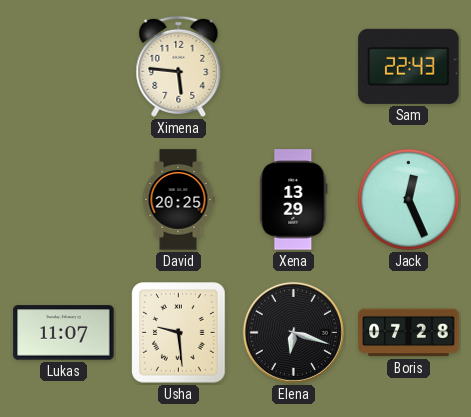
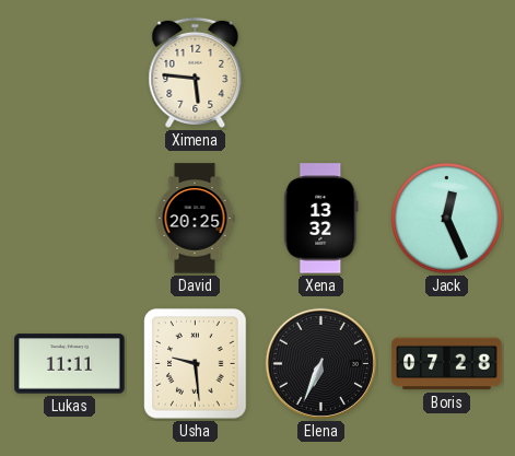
Sam: 22:43 -> none (409, 66)
Xena: 13:29 -> 13:32 (321, 219)
Lukas: 11:07 -> 11:11 (70, 364)
Elena: 6:18 -> 6:34 (320, 363)
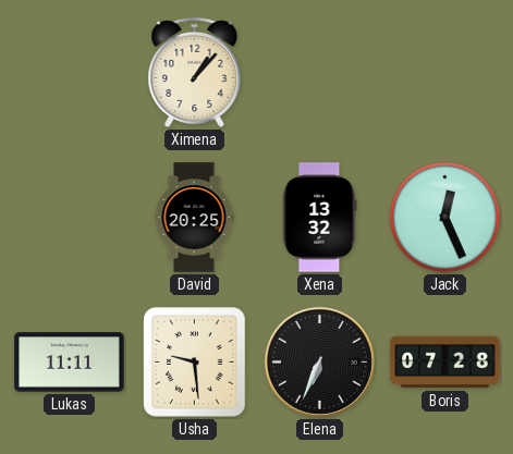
Ximena: 5:46 -> 1:07 (195, 72)
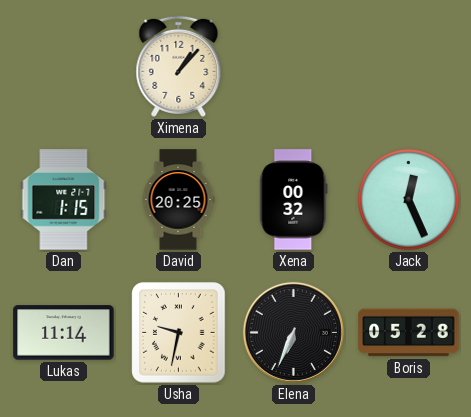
Dan: none -> 1:15 (64, 200)
Xena: 13:32 -> 00:32 (294, 200)
Lukas: 11:11 -> 11:14 (64, 333)
Usha: 9:29 -> 9:32 (179, 333)
Boris: 07:28 -> 05:28 (409, 333)
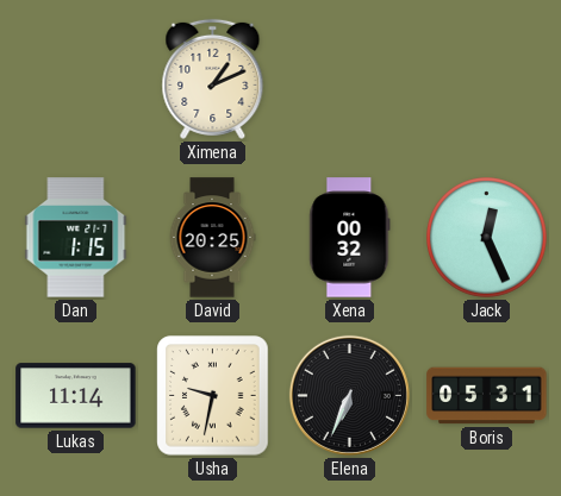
Ximena: 1:07 -> 1:11 (213, 79)
Boris: 05:28 -> 05:31 (487, 396)
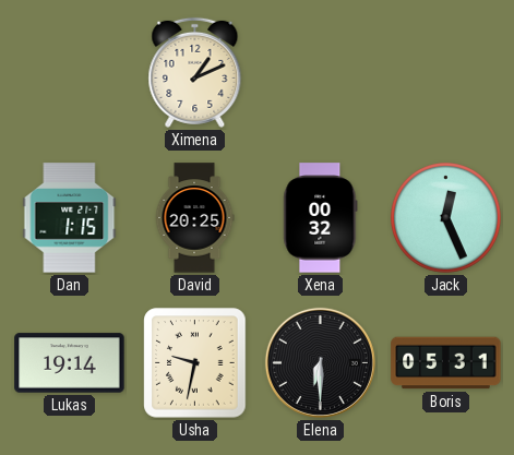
Lukas: 11:14 -> 19:14 (70, 363)
Elena: 6:34 -> 6:30 (320, 362)
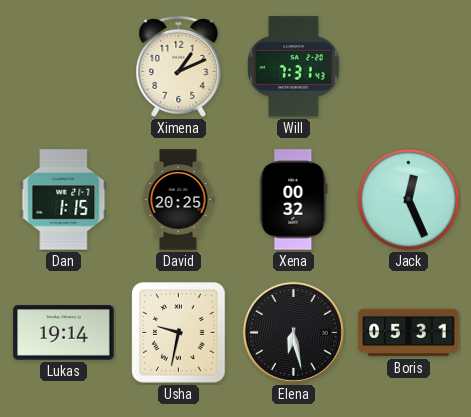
Will: none -> 7:31 (294, 67)
Elena: 6:30 -> 6:28 (293, 332)
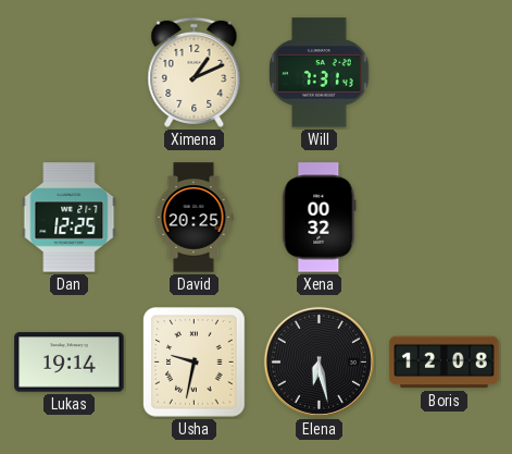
Dan: 1:15 -> 12:25 (70, 218)
Jack: 12:26 -> none (409, 200)
Boris: 05:31 -> 12:08 (445, 363)
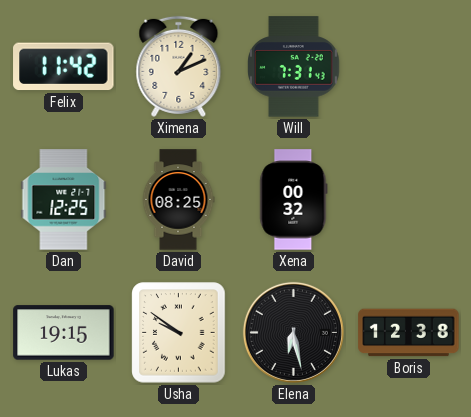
Felix: none -> 11:42 (64, 67)
David: 20:25 -> 08:25 (178, 200)
Lukas: 19:14 -> 19:15 (64, 333)
Usha: 9:32 -> 9:51 (179, 333)
Boris: 12:08 -> 12:38 (409, 333)
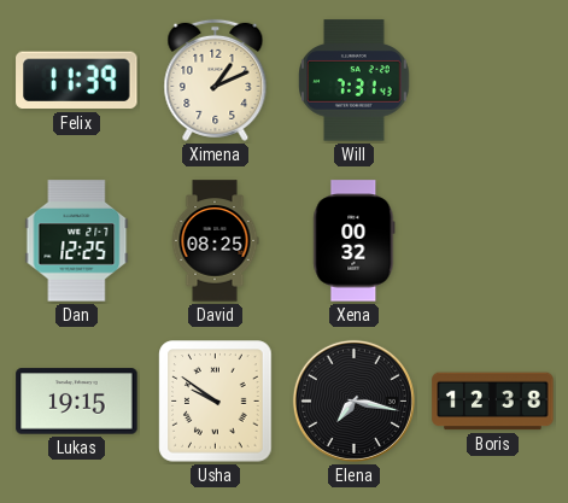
Felix: 11:42 -> 11:39 (77, 81)
Elena: 6:28 -> 7:17 (353, 400)
